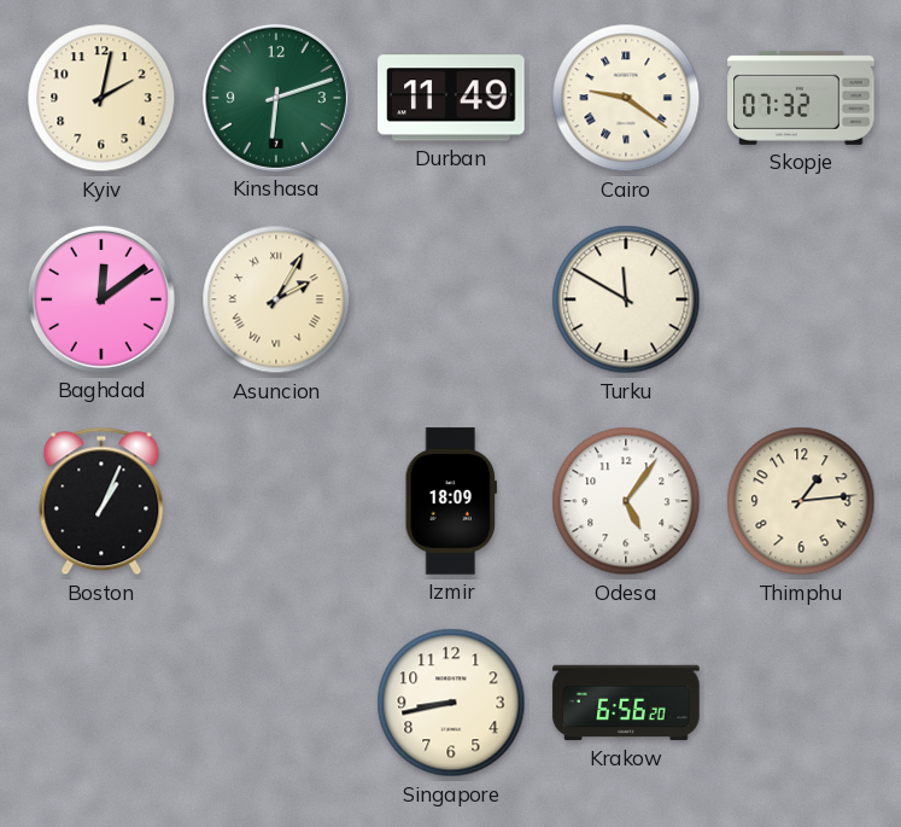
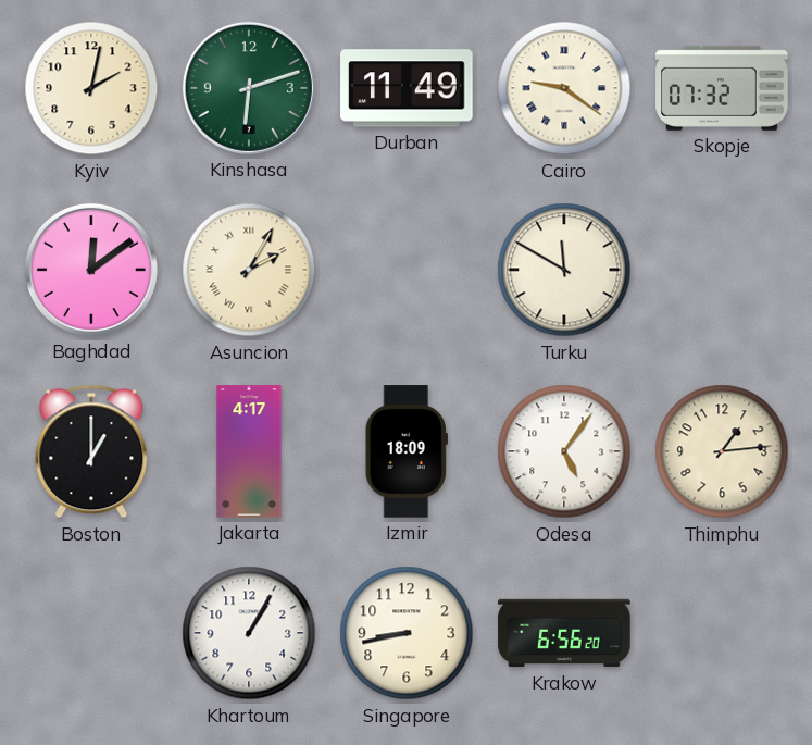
Boston: 1:04 -> 1:00 (91, 451)
Jakarta: none -> 4:17 (249, 451)
Khartoum: none -> 1:05 (249, 633)
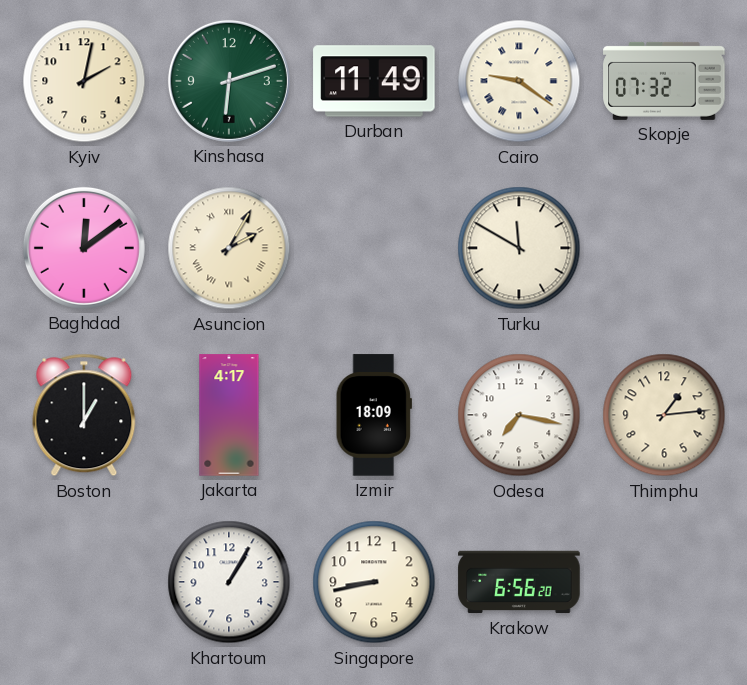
Odesa: 5:06 -> 7:17 (519, 415)
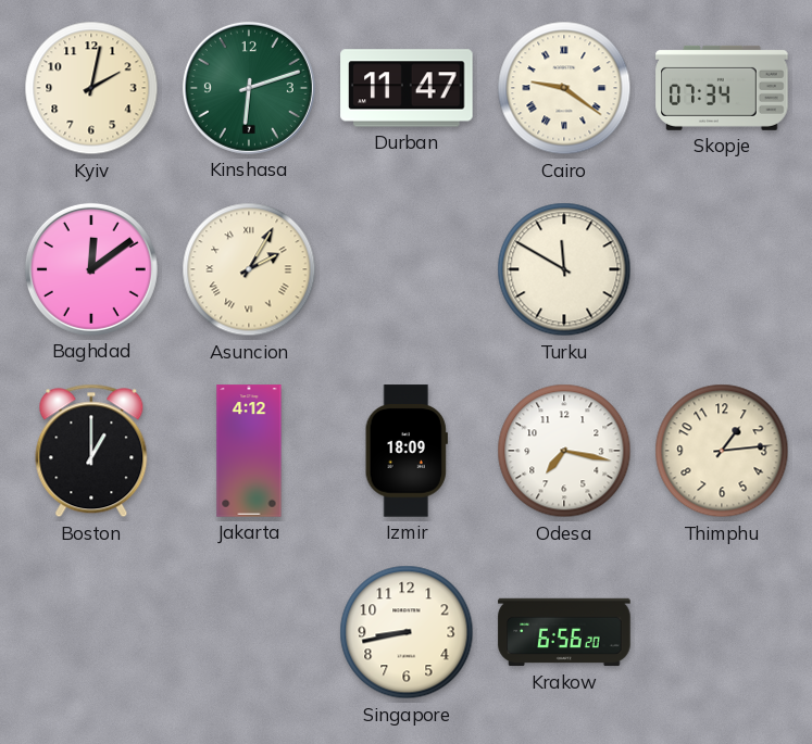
Durban: 11:49 -> 11:47 (407, 88)
Skopje: 07:32 -> 07:34 (722, 88)
Jakarta: 4:17 -> 4:12 (249, 451)
Khartoum: 1:05 -> none (229, 582)
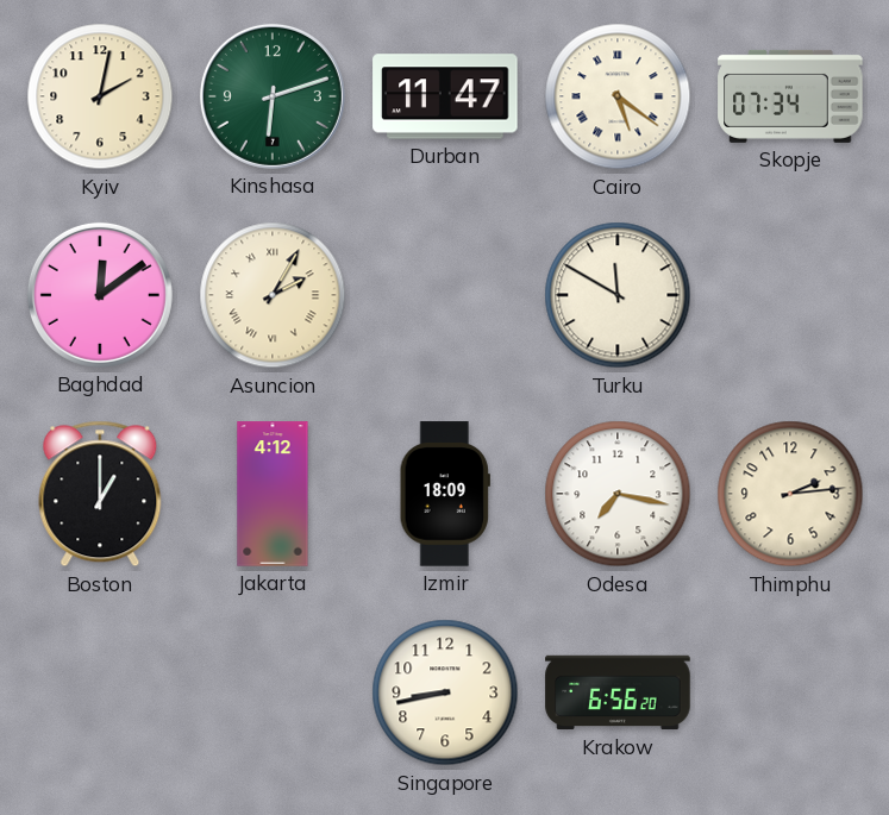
Cairo: 9:21 -> 5:21 (618, 96)
Thimphu: 1:14 -> 2:14 (790, 494)
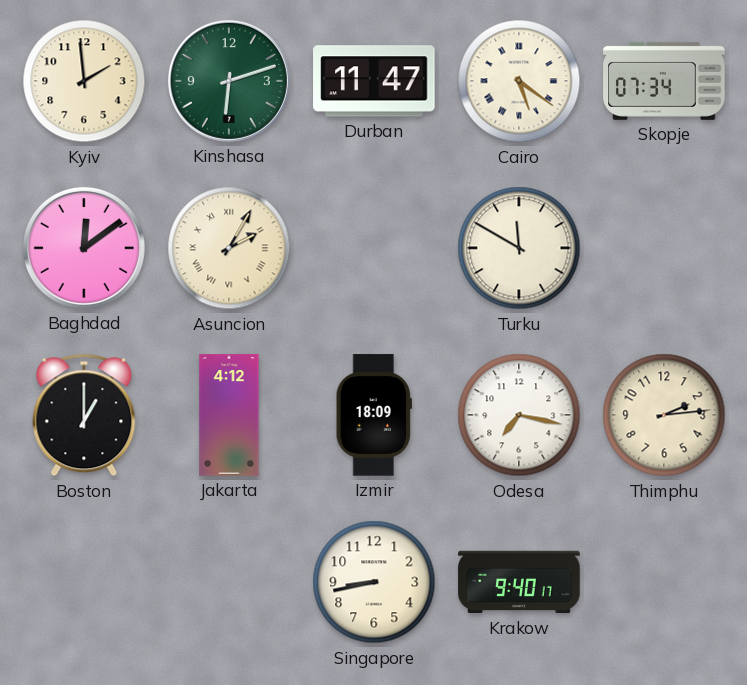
Kyiv: 2:02 -> 1:59 (84, 81)
Krakow: 6:56 -> 9:40 (519, 582)
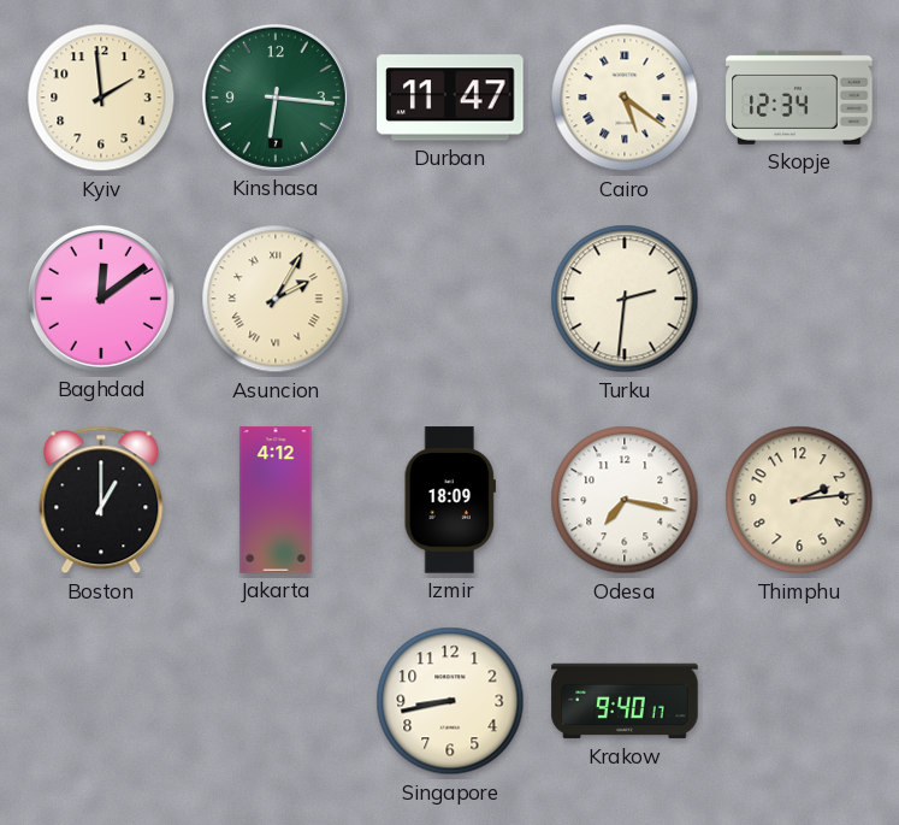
Kinshasa: 6:12 -> 6:16 (276, 98)
Skopje: 07:34 -> 12:34 (799, 98)
Turku: 11:50 -> 2:31 (625, 299)
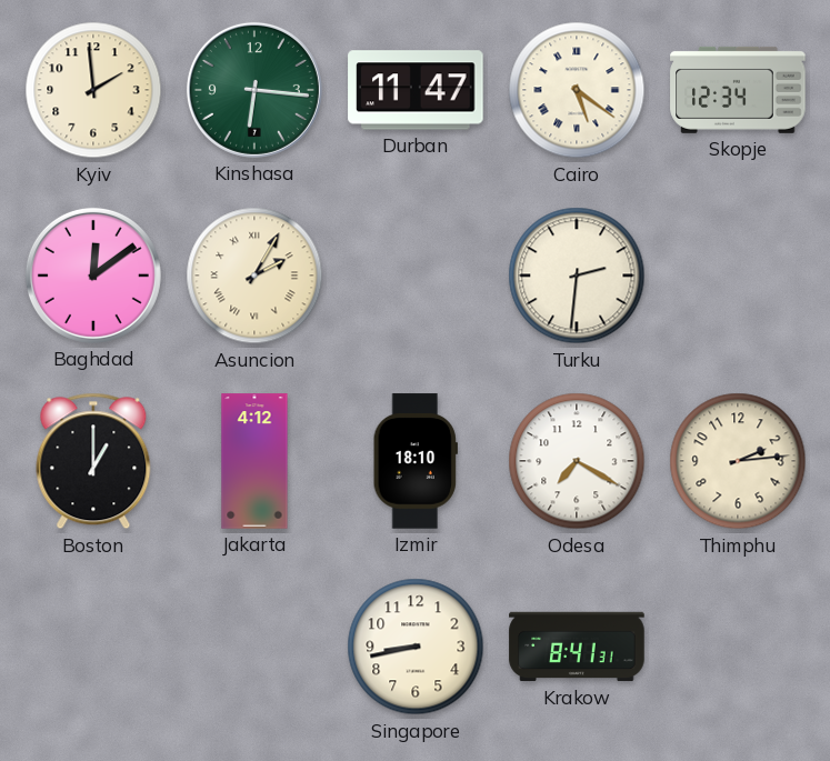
Izmir: 18:09 -> 18:10 (416, 461)
Odesa: 7:17 -> 7:20 (577, 461)
Krakow: 9:40 -> 8:41 (577, 647)
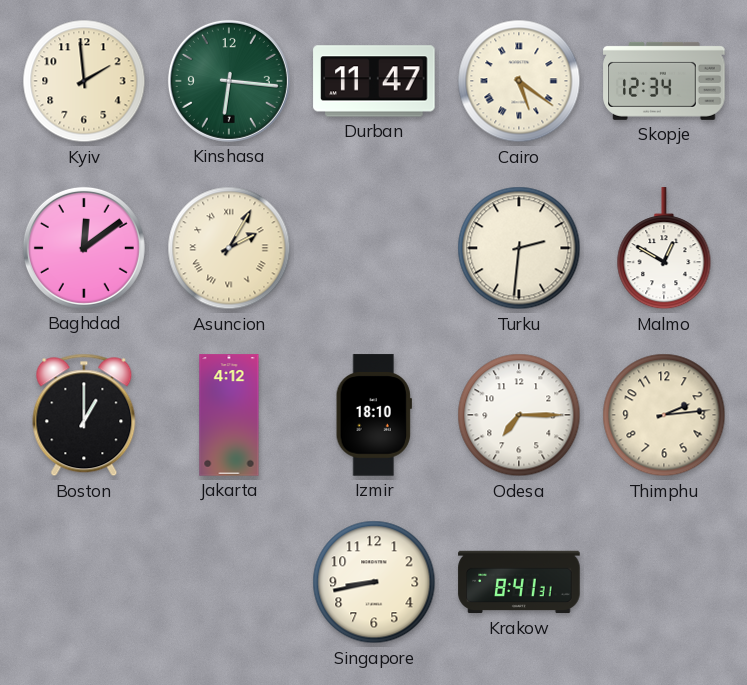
Malmo: none -> 12:50 (664, 249)
Odesa: 7:20 -> 7:15 (519, 415)
